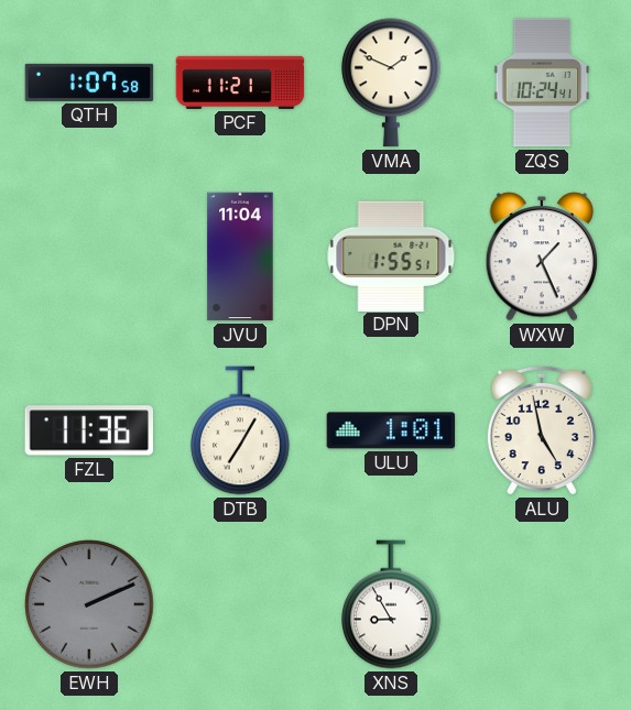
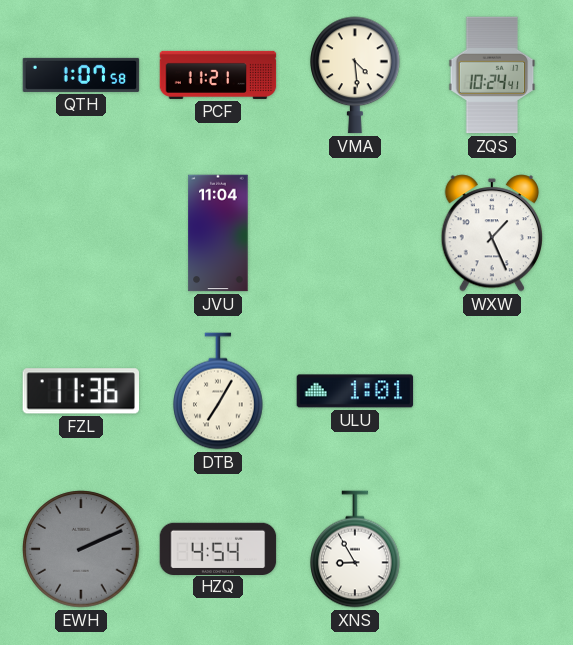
VMA: 1:49 -> 4:29 (355, 75)
DPN: 1:55 -> none (391, 255)
ALU: 4:58 -> none (542, 430)
HZQ: none -> 4:54 (218, 548)
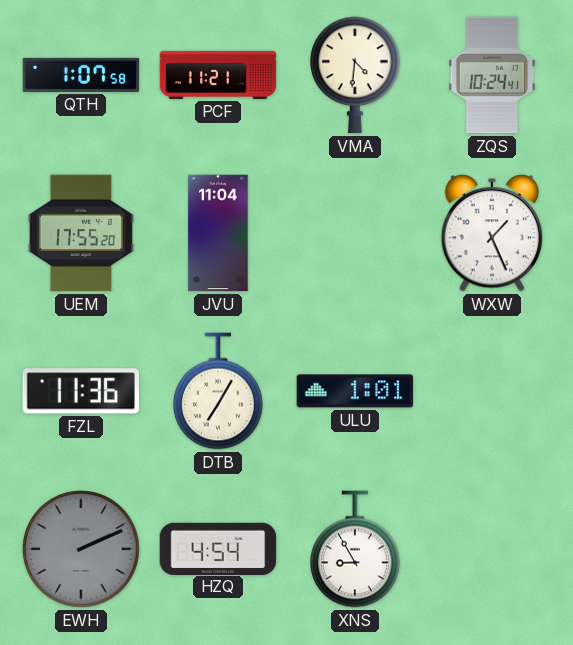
VMA: 4:29 -> 4:31 (355, 75)
UEM: none -> 17:55 (81, 233)
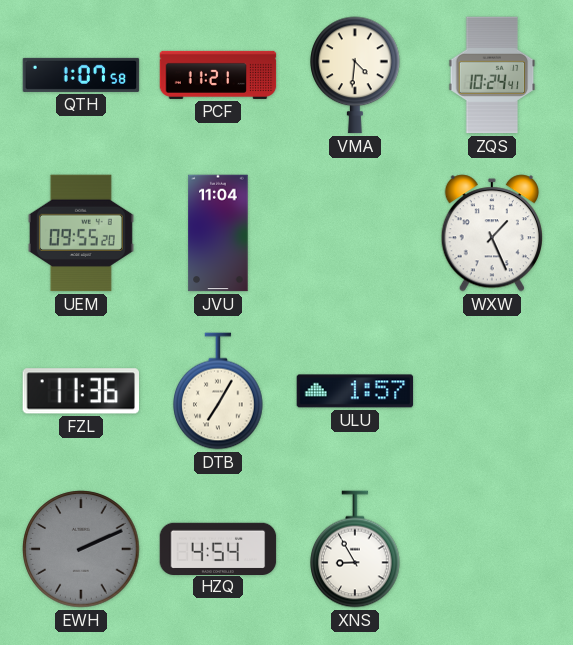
UEM: 17:55 -> 09:55 (81, 233)
ULU: 1:01 -> 1:57 (355, 391)
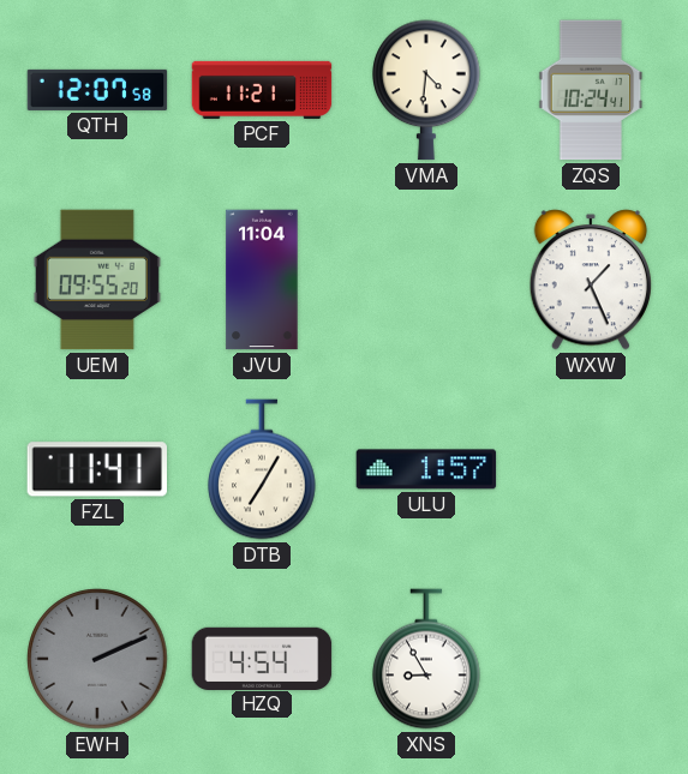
QTH: 1:07 -> 12:07 (97, 90)
FZL: 11:36 -> 11:41 (96, 469)
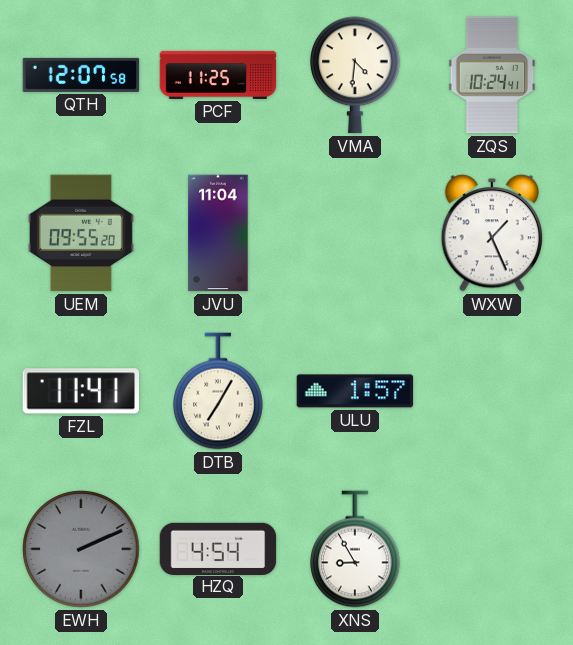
PCF: 11:21 -> 11:25 (218, 75)
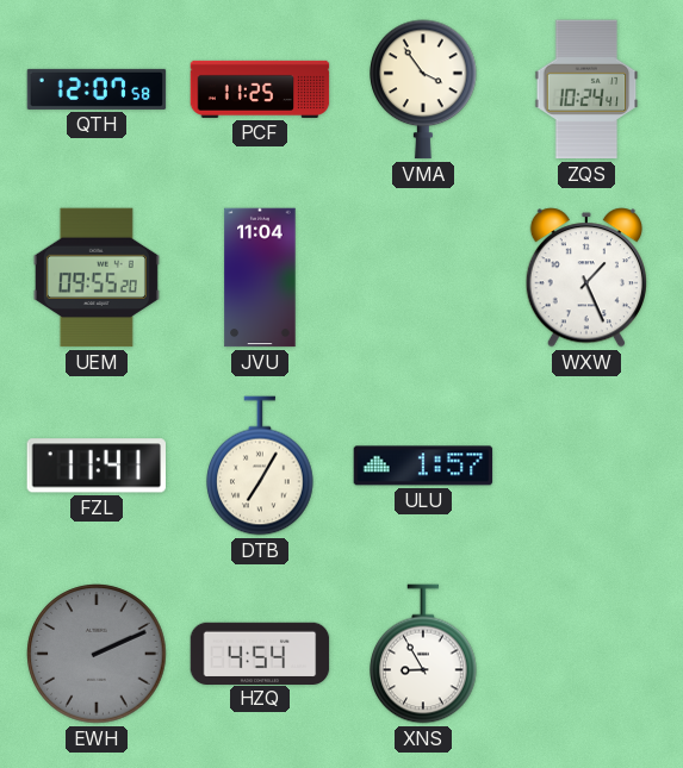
VMA: 4:31 -> 3:54 (423, 89)
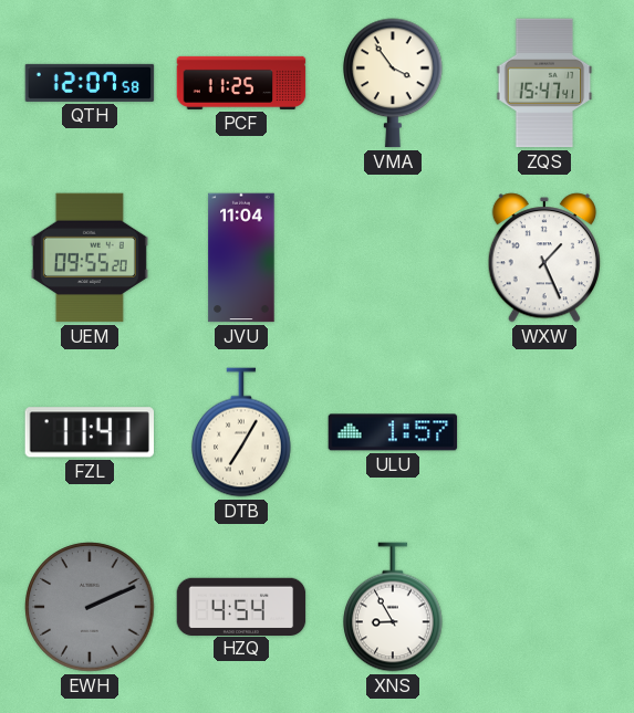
ZQS: 10:24 -> 15:47 (544, 83)
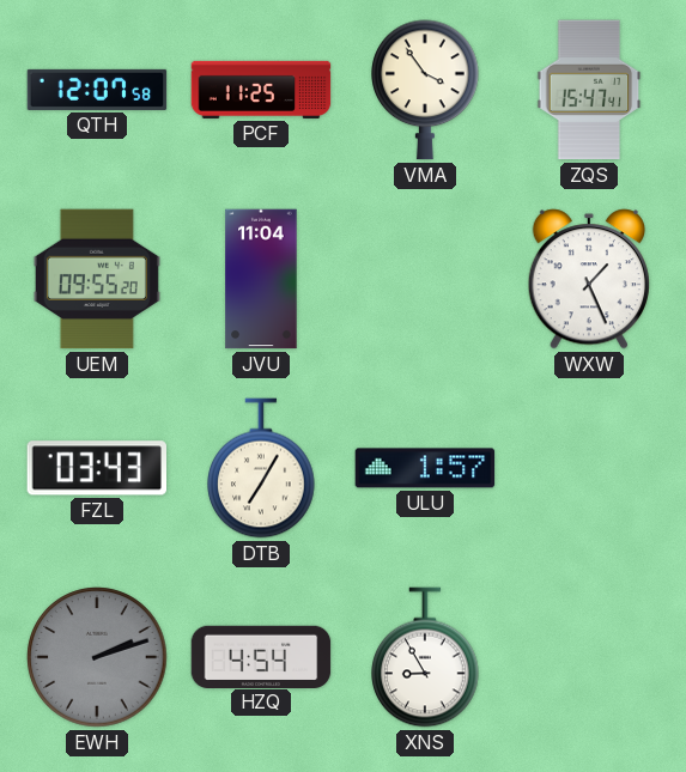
FZL: 11:41 -> 03:43 (96, 468)
EWH: 2:11 -> 2:12 (97, 657)
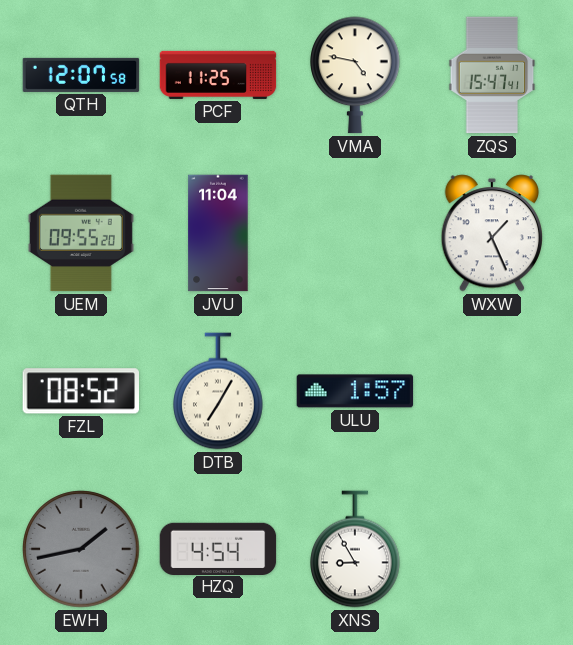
VMA: 3:54 -> 4:47 (355, 75)
FZL: 03:43 -> 08:52 (80, 391)
EWH: 2:12 -> 1:43 (81, 549)
